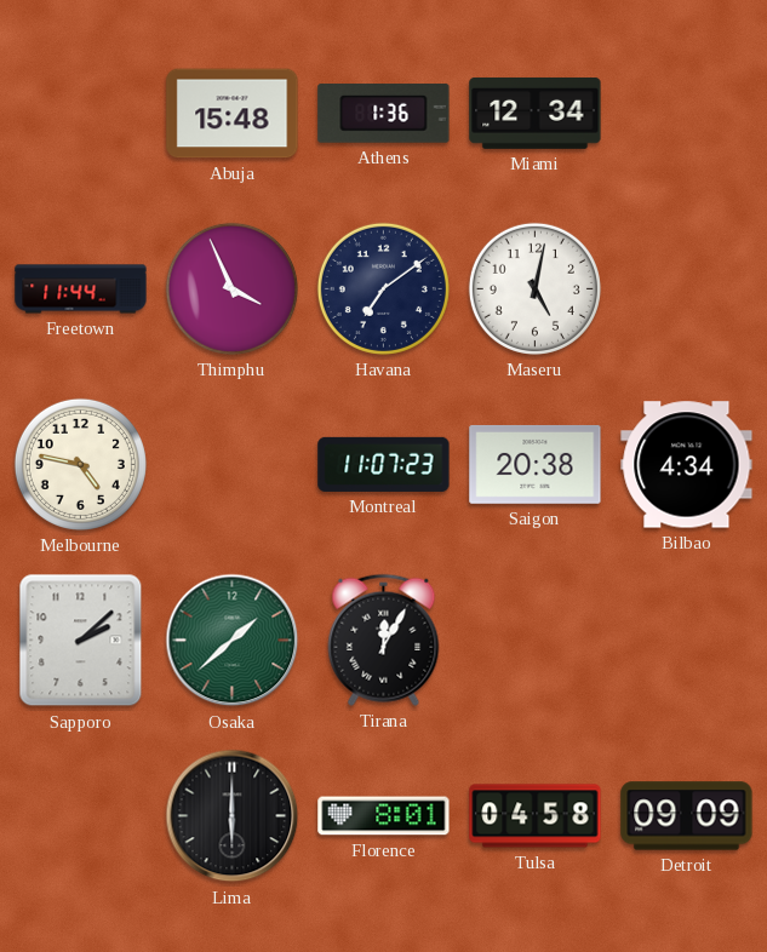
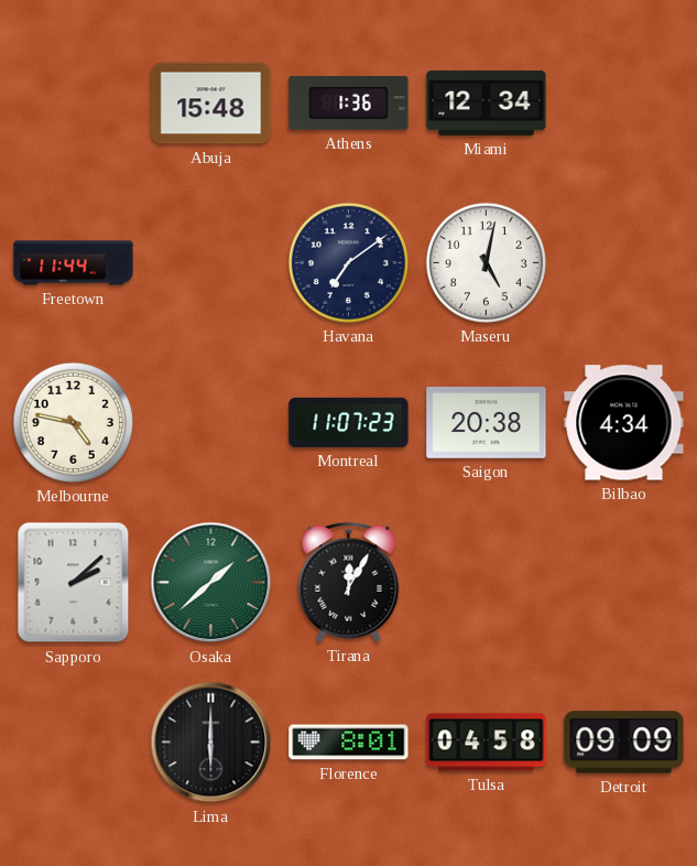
Thimphu: 3:56 -> none (231, 288)
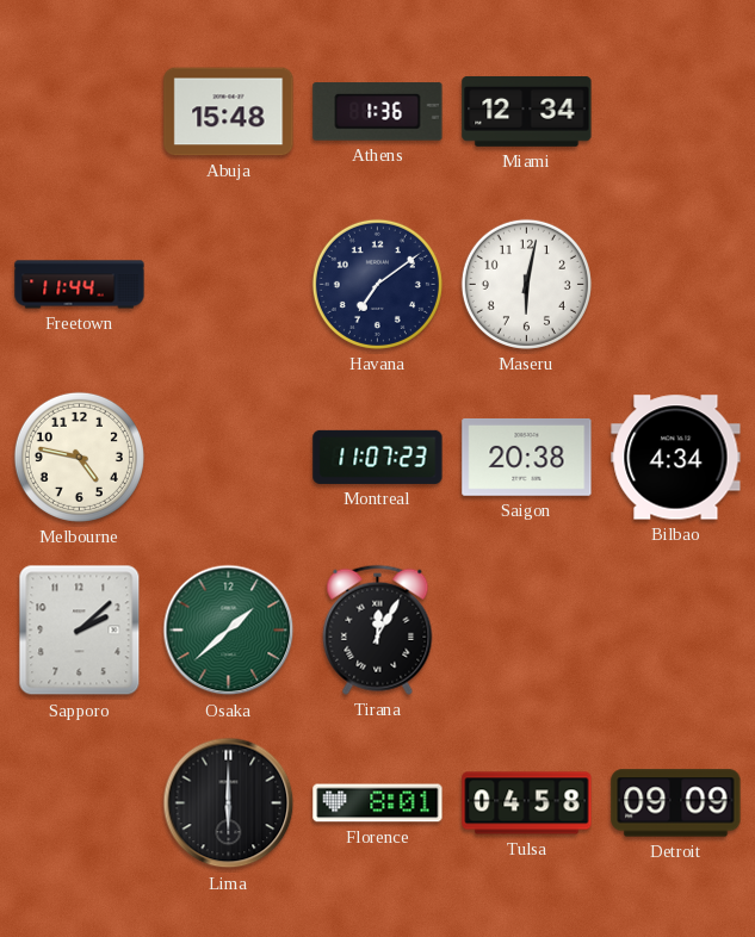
Maseru: 5:02 -> 6:02 (526, 284)
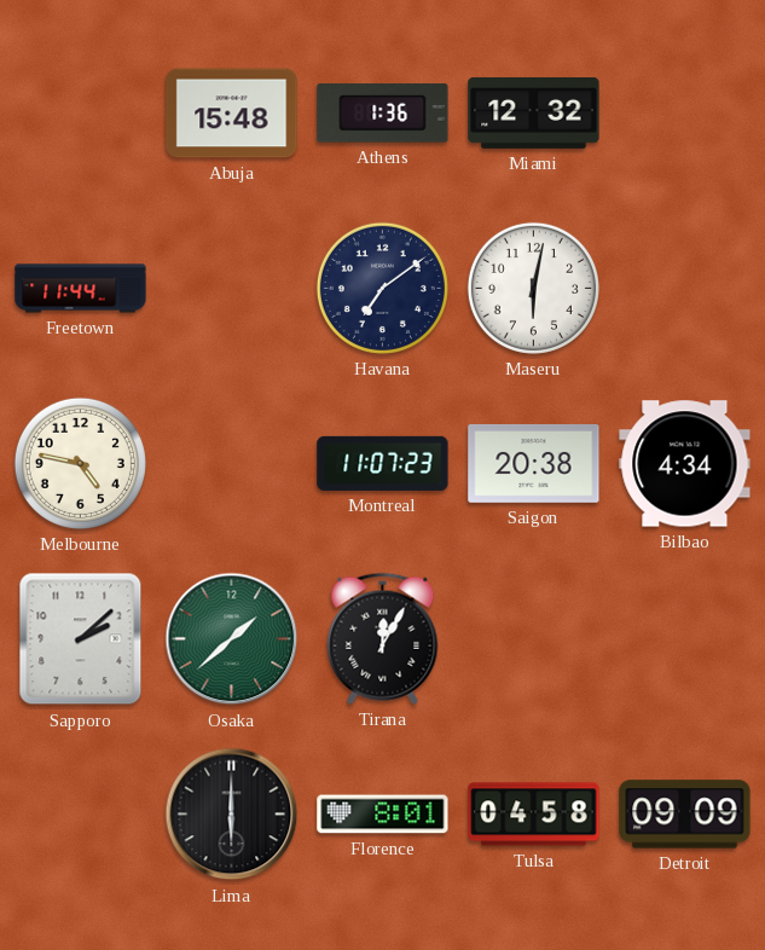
Miami: 12:34 -> 12:32 (534, 112)
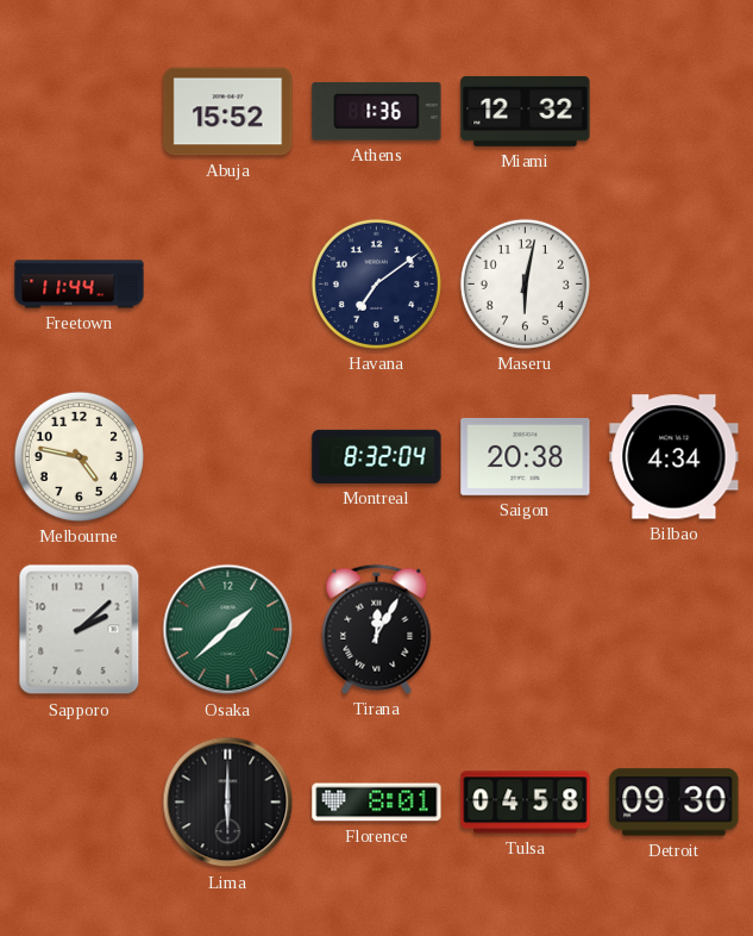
Abuja: 15:48 -> 15:52 (228, 112)
Montreal: 11:07 -> 8:32 (377, 456)
Detroit: 09:09 -> 09:30 (674, 803)
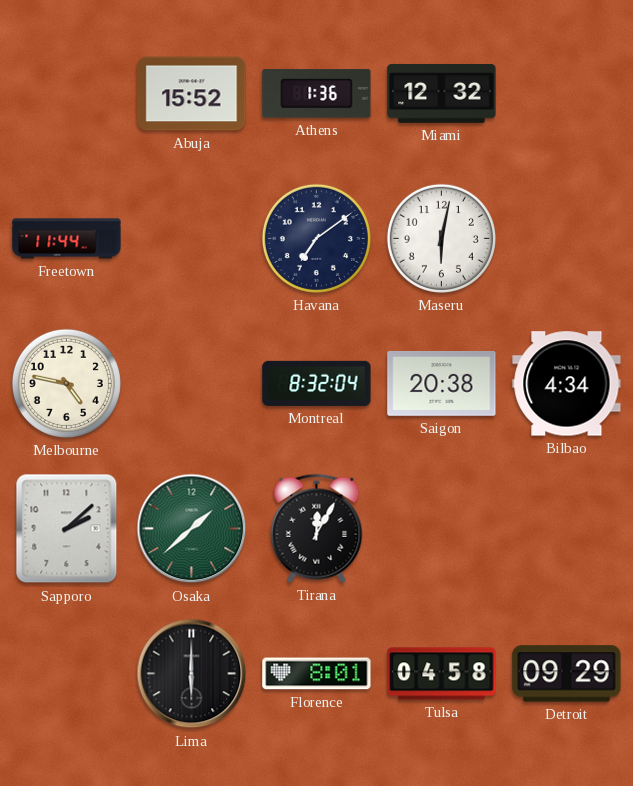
Detroit: 09:30 -> 09:29 (567, 674)
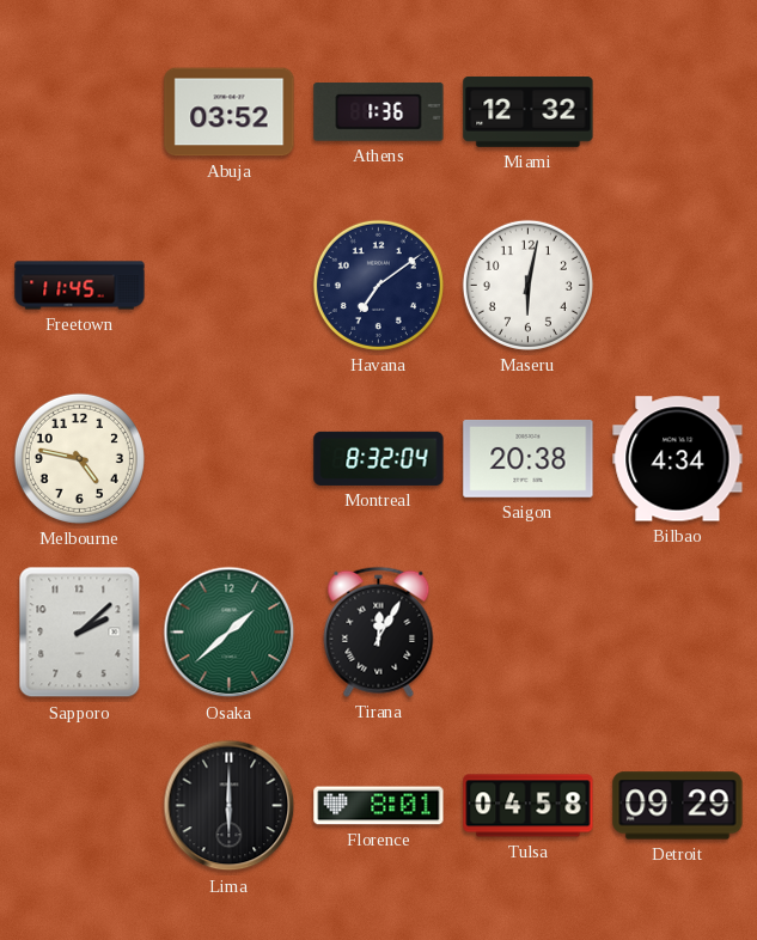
Abuja: 15:52 -> 03:52 (230, 112)
Freetown: 11:44 -> 11:45 (80, 286)
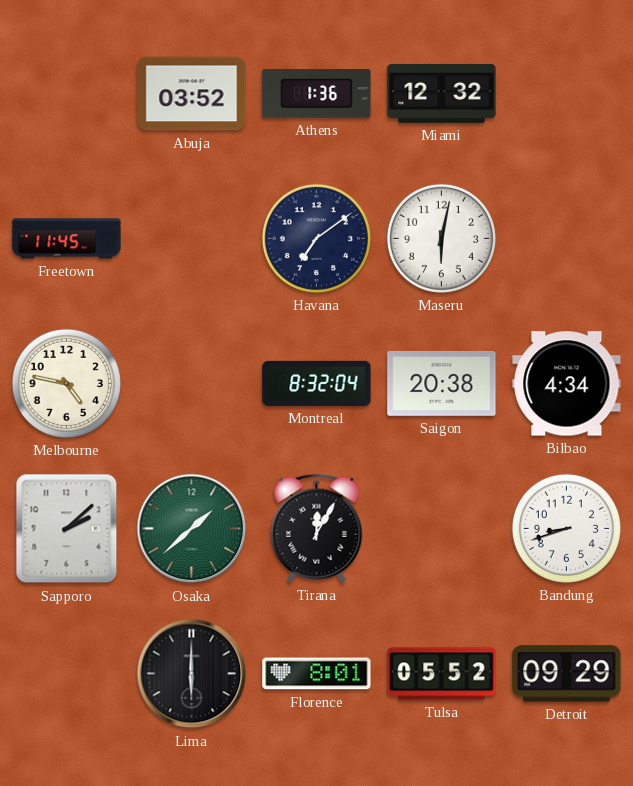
Bandung: none -> 8:42 (566, 528)
Tulsa: 04:58 -> 05:52 (442, 674)
